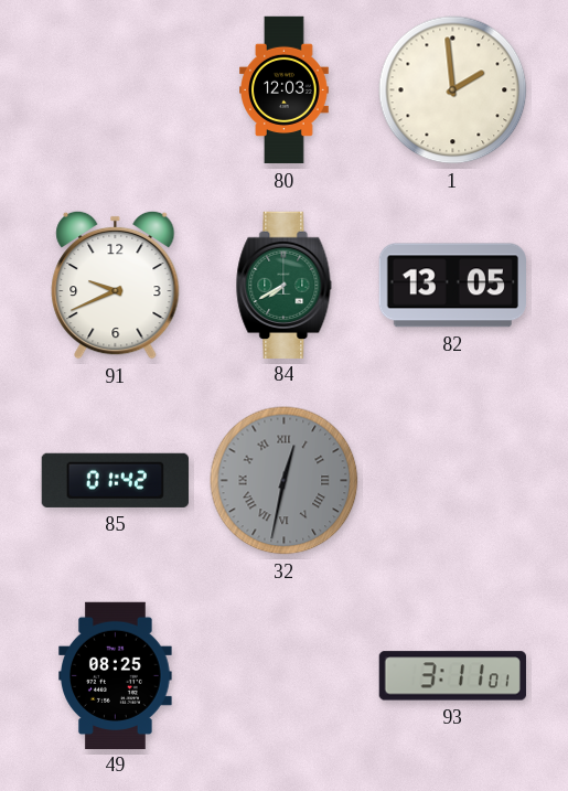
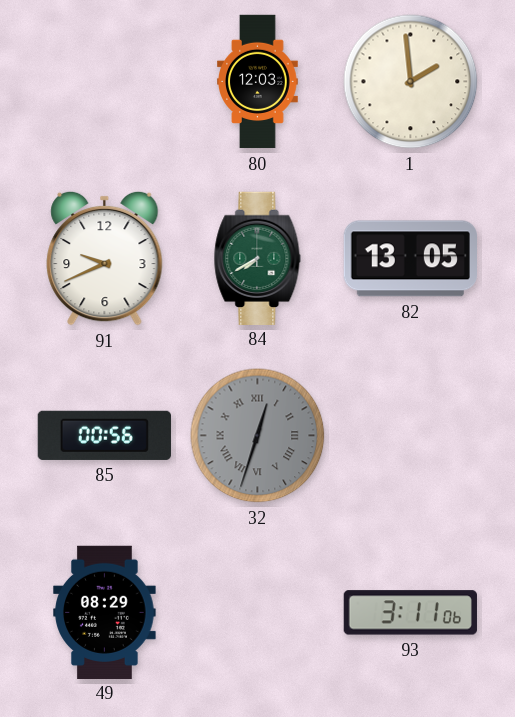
85: 01:42 -> 00:56 (104, 435)
32: 12:32 -> 12:33 (258, 436)
49: 08:25 -> 08:29 (105, 612)
93: 3:11:01 -> 3:11:06 (410, 613)
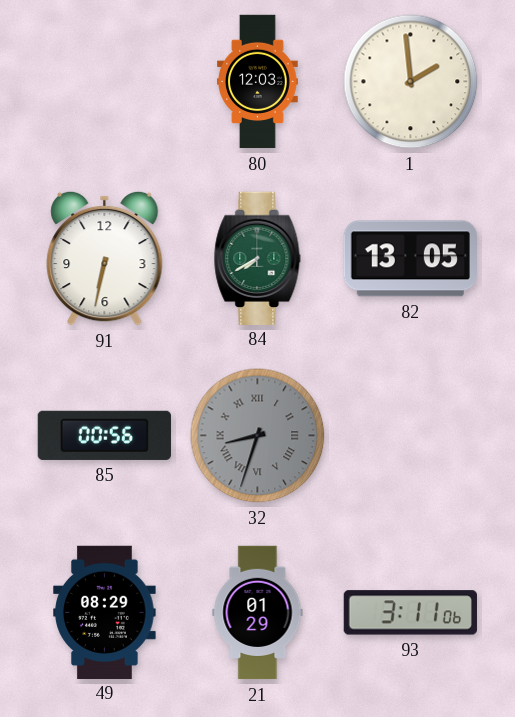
91: 9:41 -> 6:32 (105, 258)
32: 12:33 -> 8:33 (258, 436)
21: none -> 01:29 (258, 613)
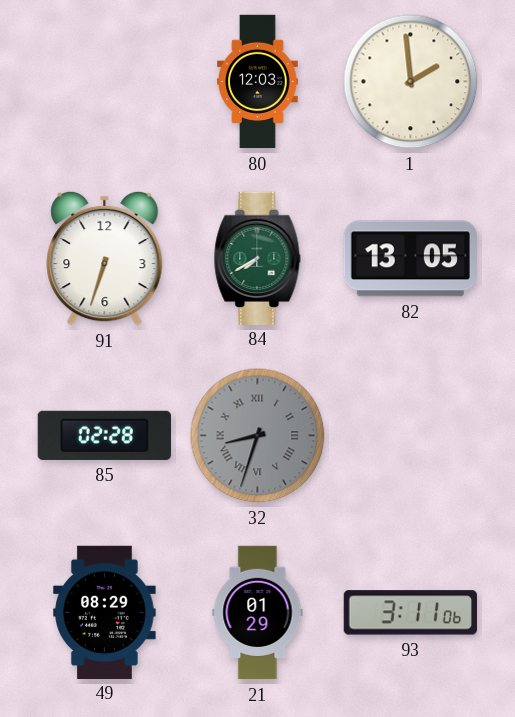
91: 6:32 -> 6:33 (105, 258)
85: 00:56 -> 02:28 (104, 435)
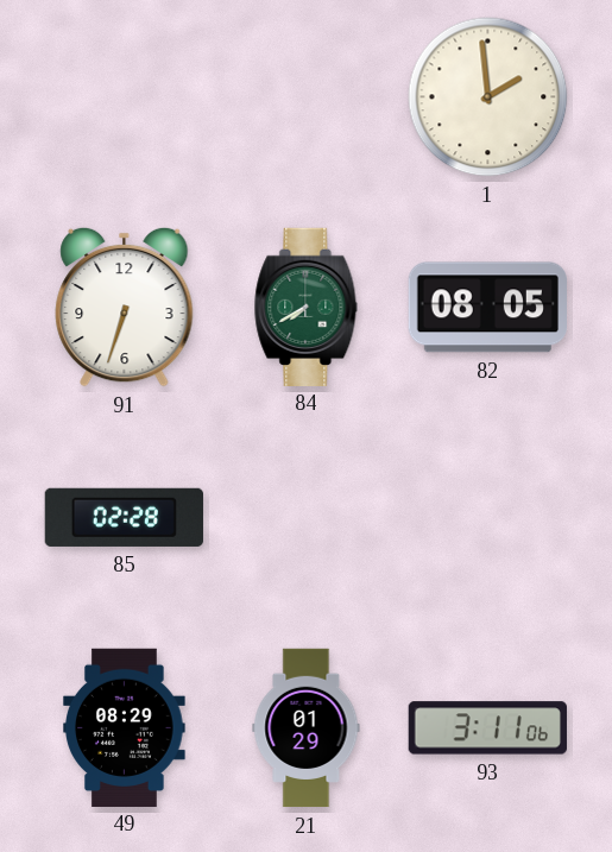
80: 12:03 -> none (258, 82)
82: 13:05 -> 08:05 (487, 308)
32: 8:33 -> none (258, 436)
